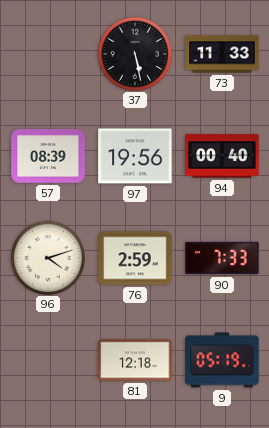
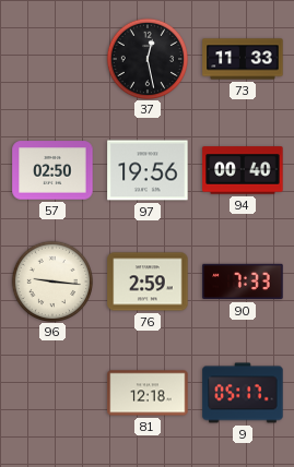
37: 5:28 -> 12:28 (146, 58)
57: 08:39 -> 02:50 (52, 170)
96: 4:12 -> 9:16 (51, 280)
9: 05:19 -> 05:17 (243, 393)
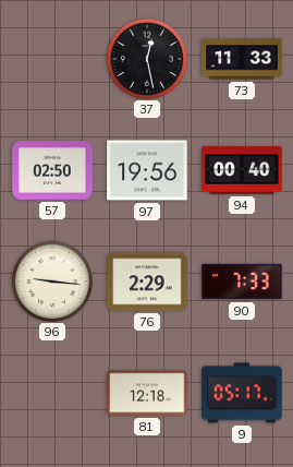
76: 2:59 -> 2:29 (147, 282)
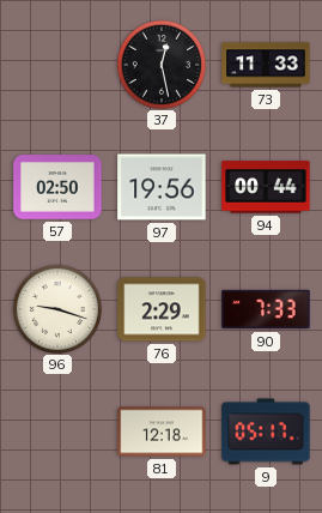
94: 00:40 -> 00:44 (266, 187)
96: 9:16 -> 9:18 (56, 308)
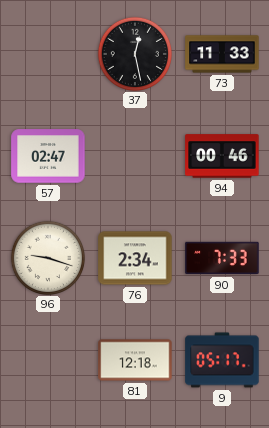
57: 02:50 -> 02:47 (48, 156)
97: 19:56 -> none (162, 187)
94: 00:44 -> 00:46 (222, 156)
76: 2:29 -> 2:34 (135, 258)
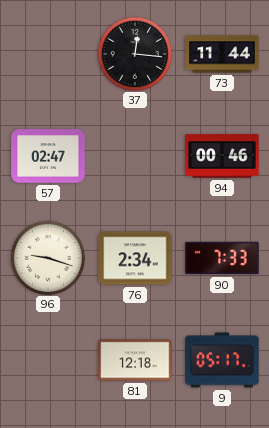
37: 12:28 -> 12:16 (134, 53)
73: 11:33 -> 11:44 (222, 54)
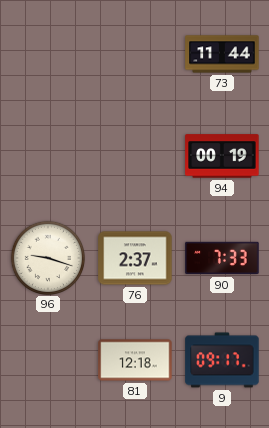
37: 12:16 -> none (134, 53)
57: 02:47 -> none (48, 156)
94: 00:46 -> 00:19 (222, 156)
76: 2:34 -> 2:37 (135, 258)
9: 05:17 -> 09:17 (222, 360)
